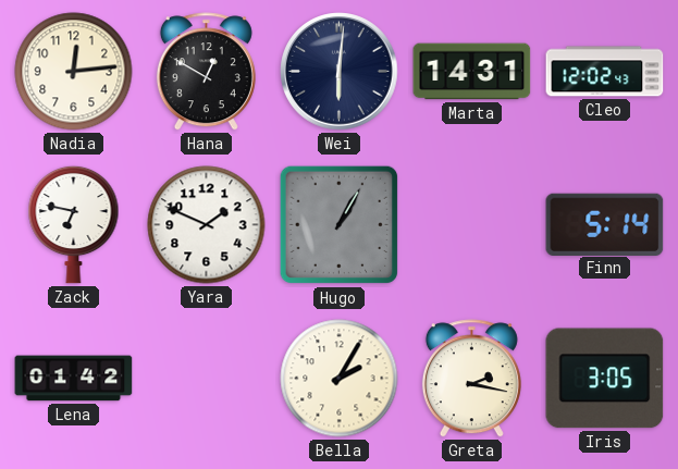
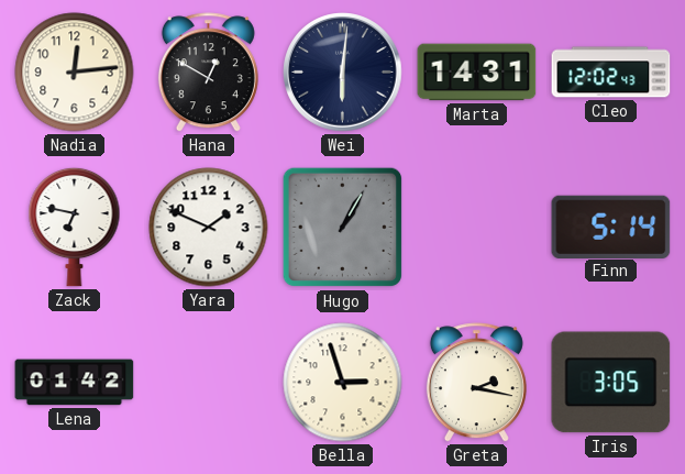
Bella: 2:05 -> 2:57 (343, 383)
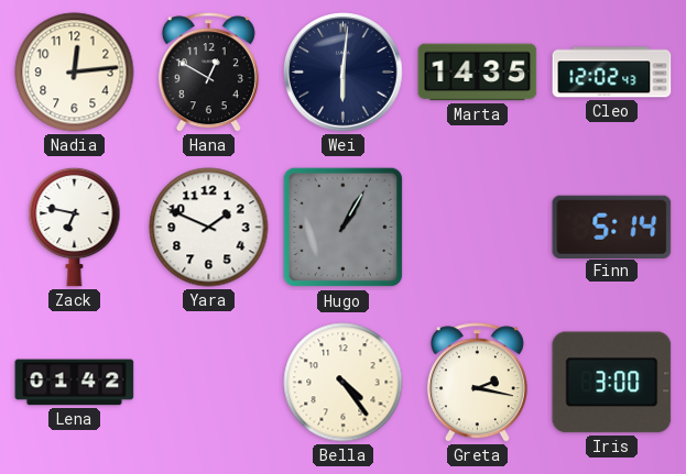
Marta: 14:31 -> 14:35 (478, 73)
Bella: 2:57 -> 4:24 (344, 383)
Iris: 3:05 -> 3:00 (612, 383)
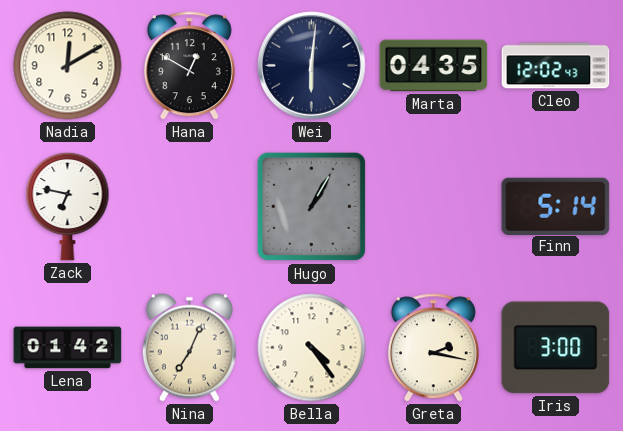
Nadia: 12:14 -> 12:10 (68, 66)
Marta: 14:35 -> 04:35 (434, 66)
Yara: 1:49 -> none (209, 228)
Nina: none -> 7:04 (189, 347)
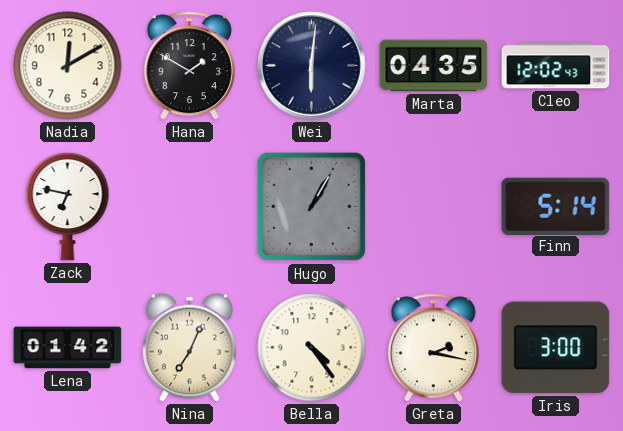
Hana: 12:50 -> 1:50 (189, 66)
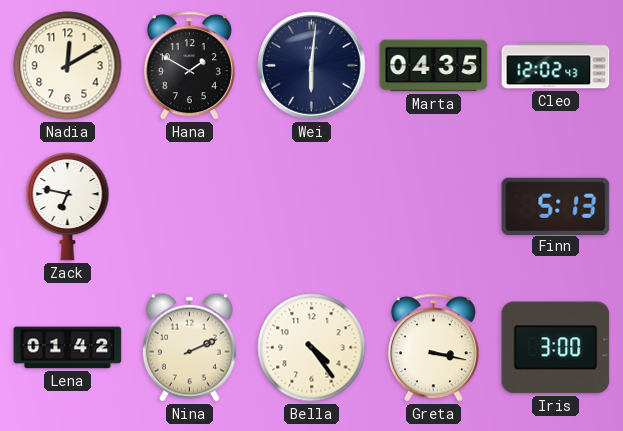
Hugo: 1:05 -> none (312, 207)
Finn: 5:14 -> 5:13 (556, 206)
Nina: 7:04 -> 2:11 (189, 347)
Greta: 2:17 -> 3:17 (433, 348)
